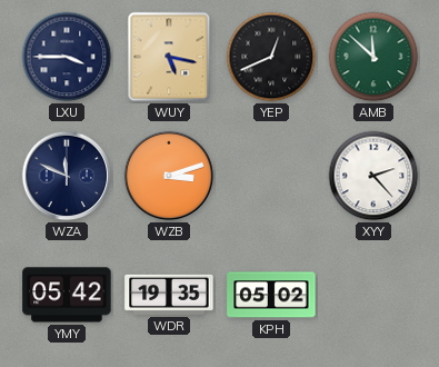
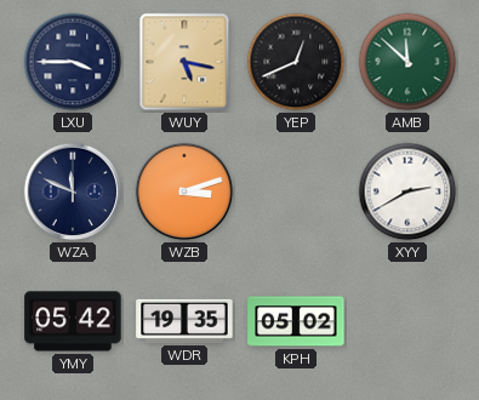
XYY: 2:23 -> 2:40 (407, 192)
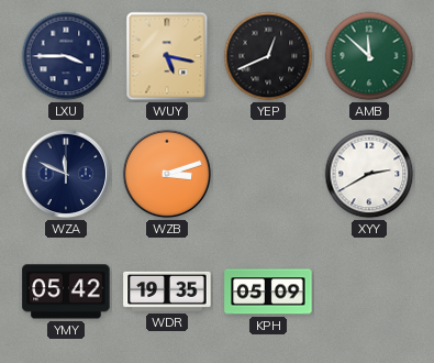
KPH: 05:02 -> 05:09 (268, 291)
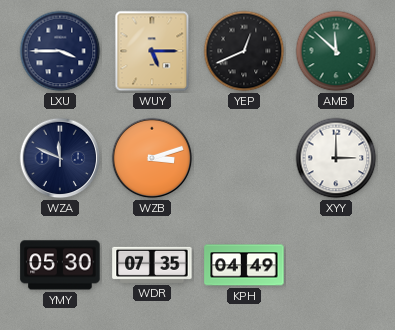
WUY: 5:17 -> 5:15 (152, 51)
XYY: 2:40 -> 3:00 (336, 158)
YMY: 05:42 -> 05:30 (60, 265)
WDR: 19:35 -> 07:35 (152, 265)
KPH: 05:09 -> 04:49 (244, 265)
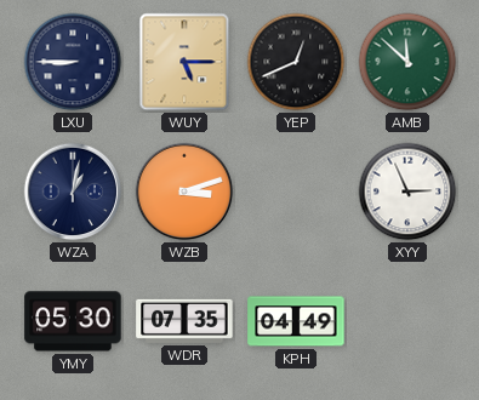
LXU: 3:45 -> 8:45 (73, 62)
WZA: 11:49 -> 1:02 (73, 192)
XYY: 3:00 -> 2:56 (407, 192)
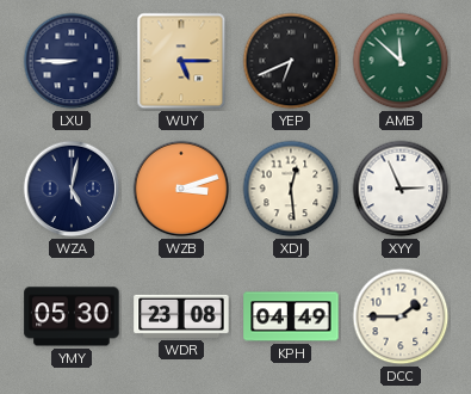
YEP: 12:41 -> 6:41 (291, 61)
WZA: 1:02 -> 5:02 (72, 189)
XDJ: none -> 12:29 (291, 189)
WDR: 07:35 -> 23:08 (181, 316)
DCC: none -> 1:45 (401, 316)
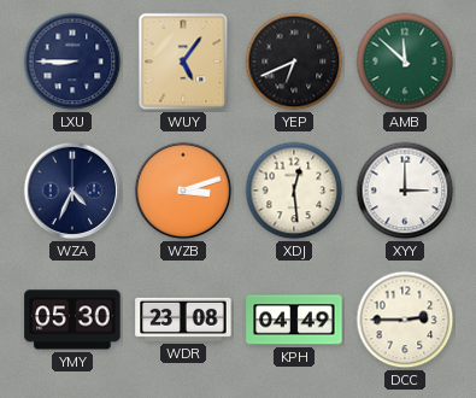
WUY: 5:15 -> 5:06 (183, 62)
WZA: 5:02 -> 4:34 (72, 191)
XYY: 2:56 -> 3:00 (405, 191)
DCC: 1:45 -> 2:45 (405, 320)
